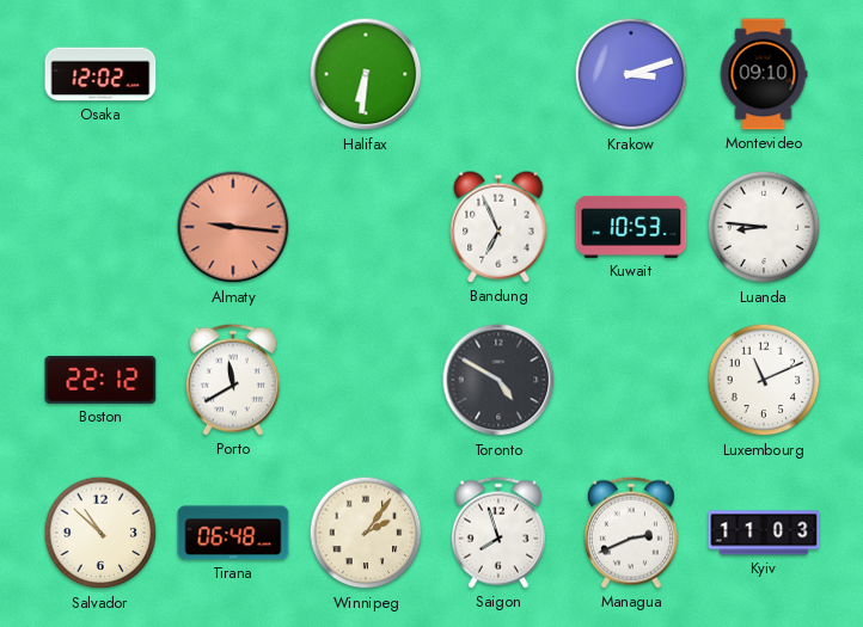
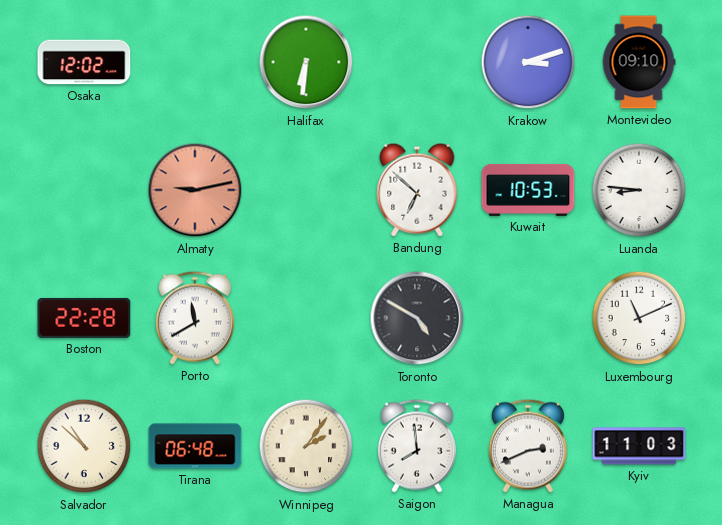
Almaty: 9:16 -> 9:13 (195, 190)
Bandung: 6:56 -> 6:52 (417, 190)
Boston: 22:12 -> 22:28 (84, 318)
Saigon: 7:57 -> 7:59 (417, 446)
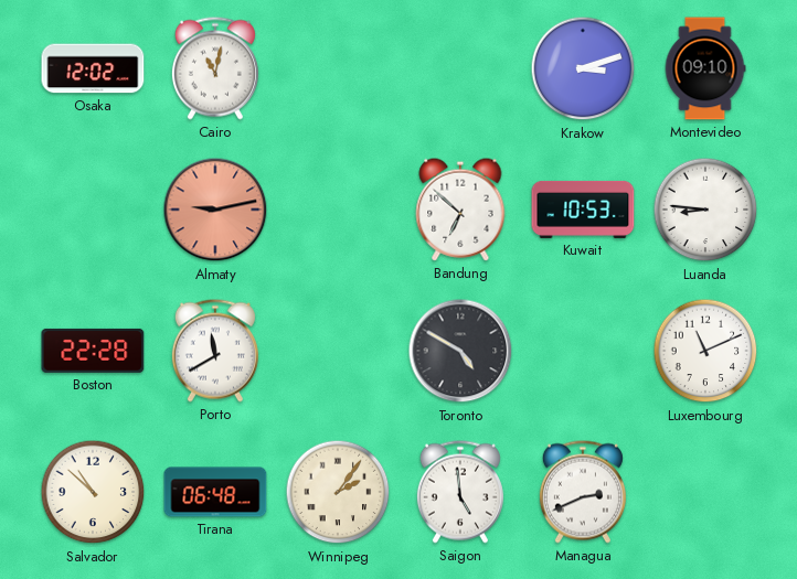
Cairo: none -> 11:02 (215, 68)
Halifax: 6:31 -> none (306, 62)
Saigon: 7:59 -> 4:59 (460, 492)
Kyiv: 11:03 -> none (639, 446)
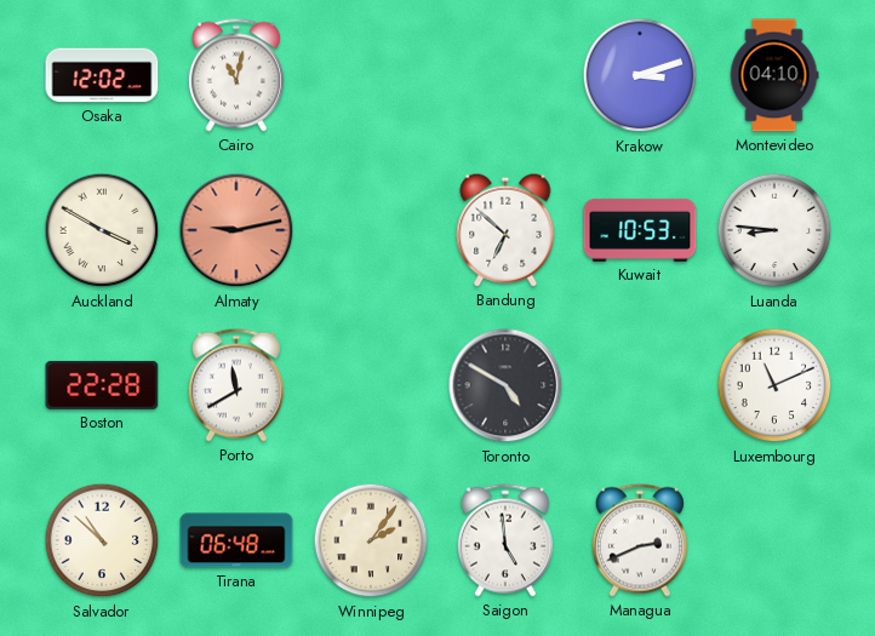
Montevideo: 09:10 -> 04:10 (774, 75)
Auckland: none -> 3:50 (102, 230)
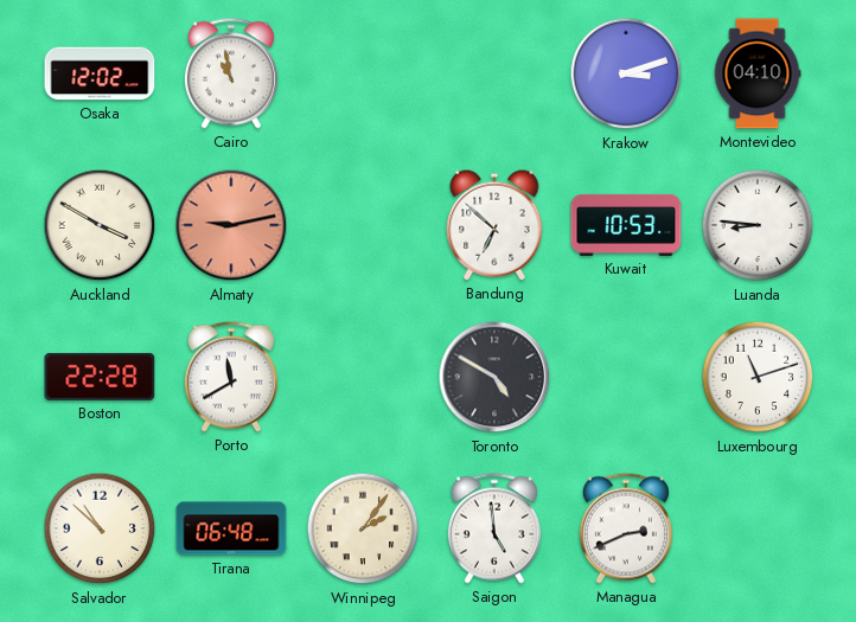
Cairo: 11:02 -> 10:58 (231, 73)
Luxembourg: 11:11 -> 11:12 (758, 377)
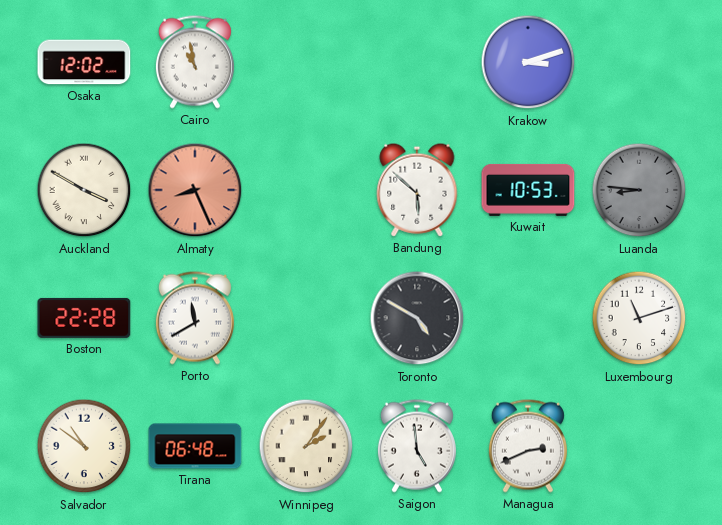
Montevideo: 04:10 -> none (758, 73)
Almaty: 9:13 -> 8:26 (195, 190)
Bandung: 6:52 -> 5:52 (417, 190)
Luanda dial: white -> grey (639, 190)
Salvador: 10:52 -> 10:51 (84, 446)
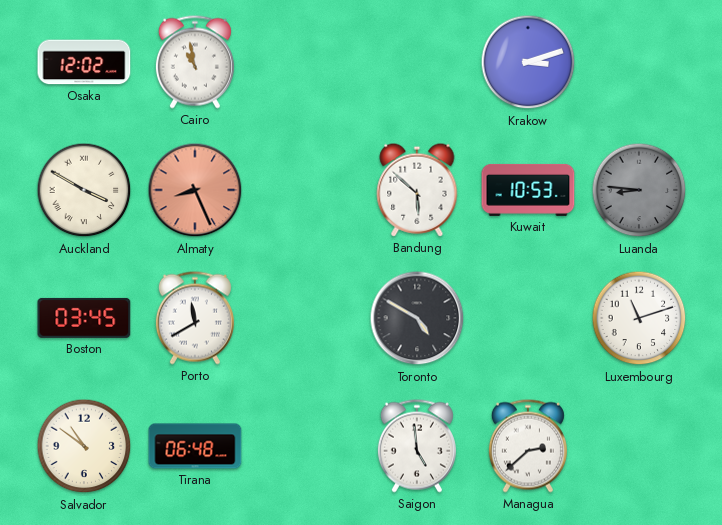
Boston: 22:28 -> 03:45 (84, 318)
Winnipeg: 2:06 -> none (306, 446)
Managua: 2:41 -> 2:38 (528, 446)
